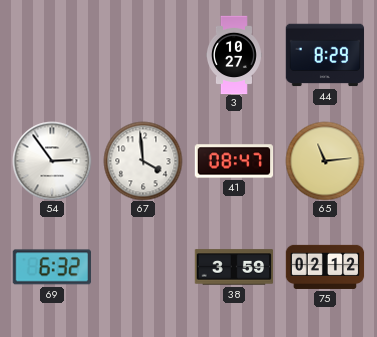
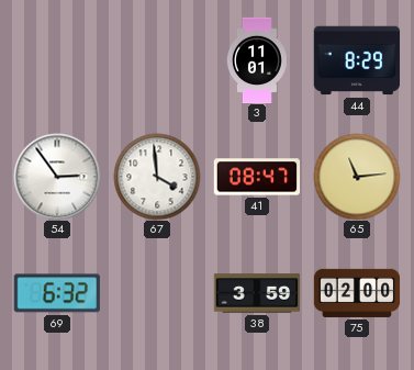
3: 10:27 -> 11:01 (257, 60)
75: 02:12 -> 02:00 (357, 293)
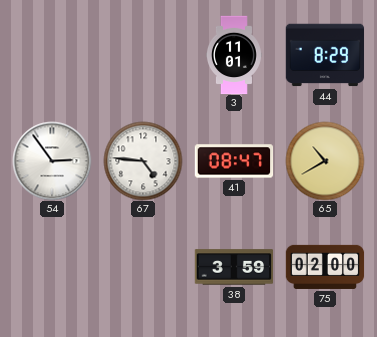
67: 3:59 -> 4:46 (143, 161)
65: 11:14 -> 10:40 (325, 161)
69: 6:32 -> none (57, 293)
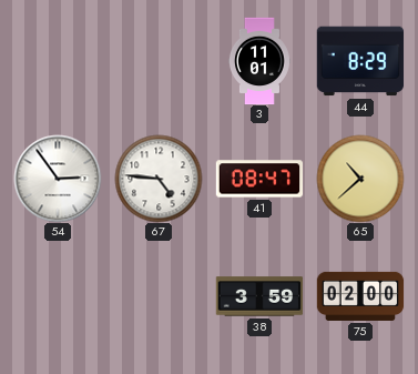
65: 10:40 -> 10:38 (360, 179)
